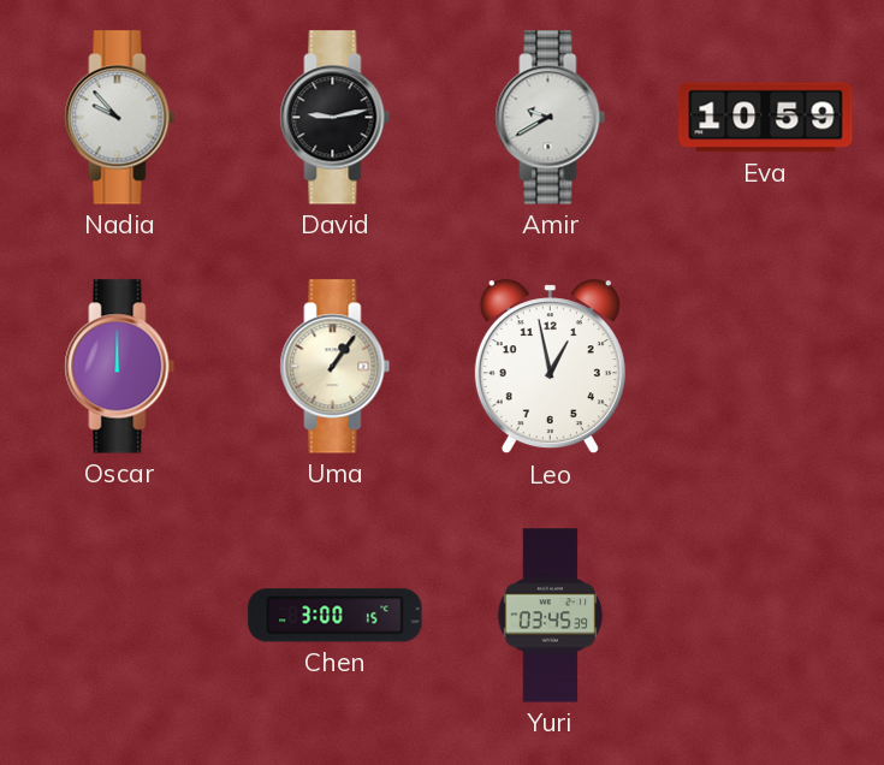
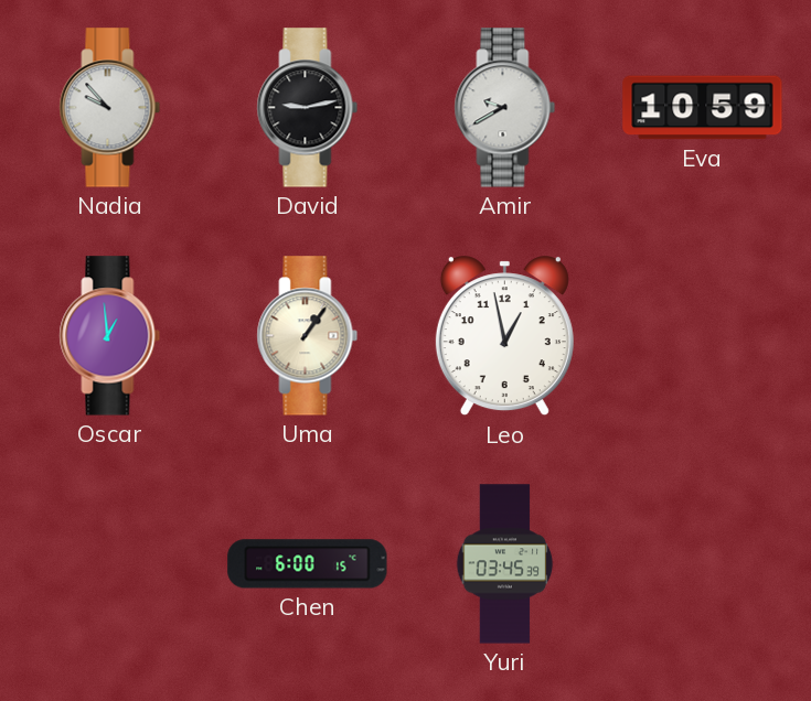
Oscar: 12:00 -> 12:59 (110, 336)
Chen: 3:00 -> 6:00 (308, 564)
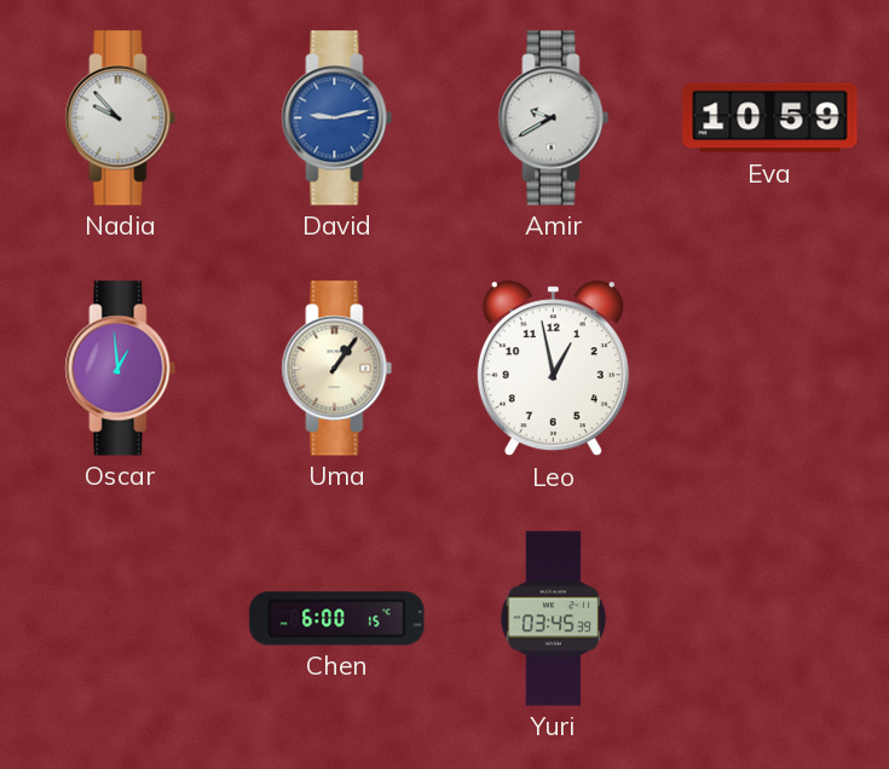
David dial: black -> blue (337, 118)
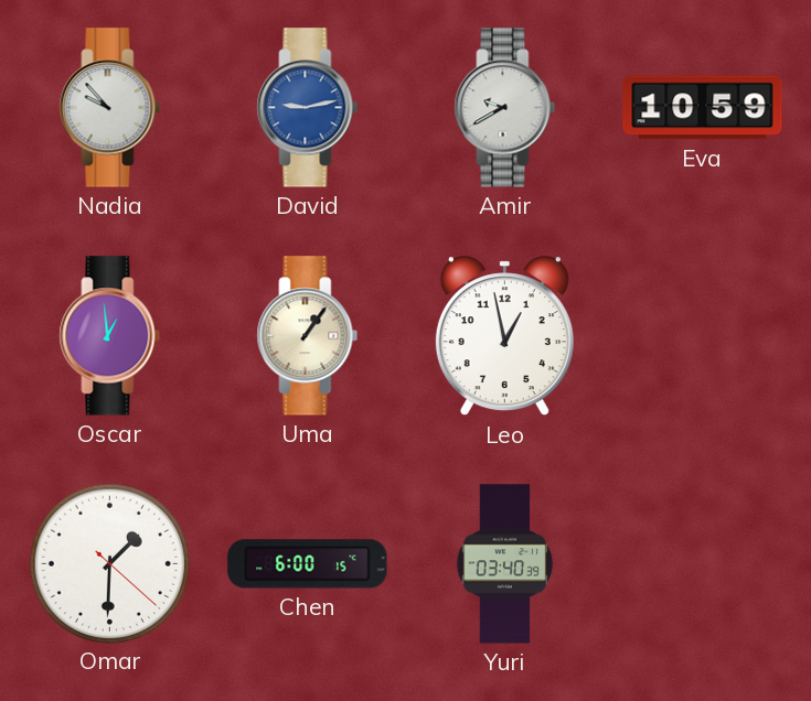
Omar: none -> 1:30 (109, 563)
Yuri: 03:45 -> 03:40 (505, 564)
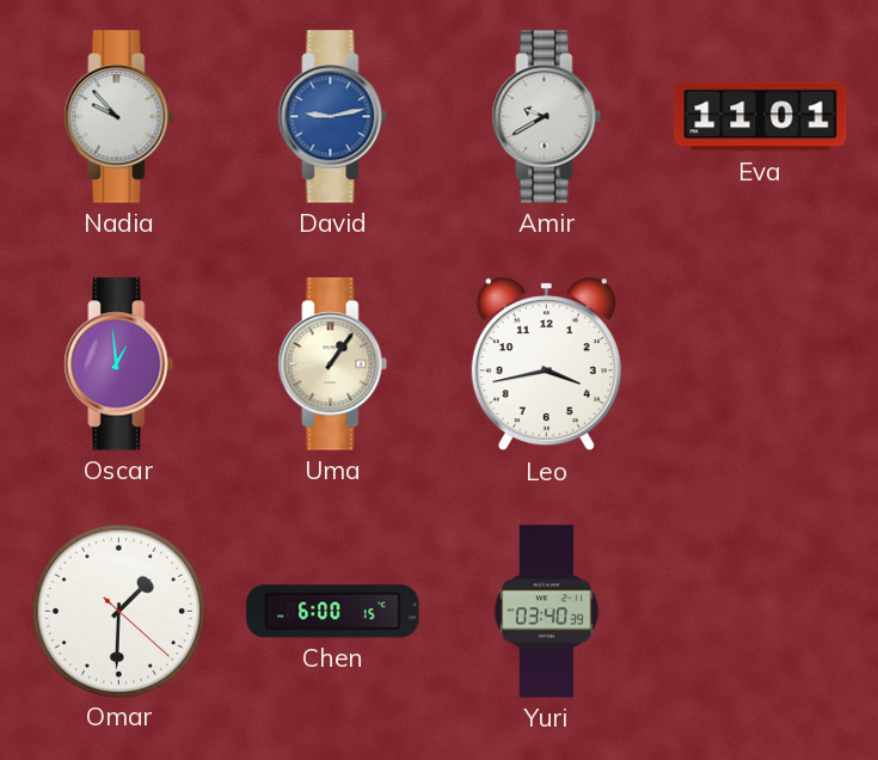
Eva: 10:59 -> 11:01 (761, 117)
Leo: 12:58 -> 3:43 (546, 364)
